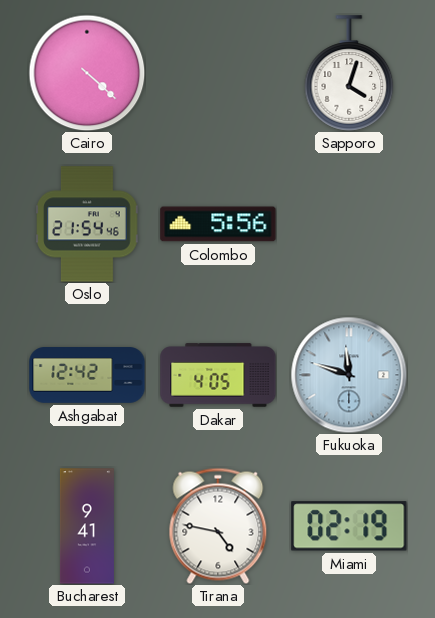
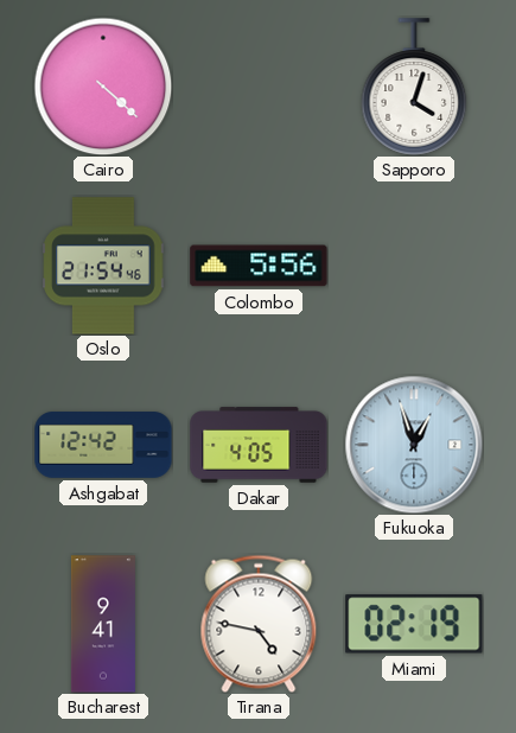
Fukuoka: 11:48 -> 12:57 (414, 445)
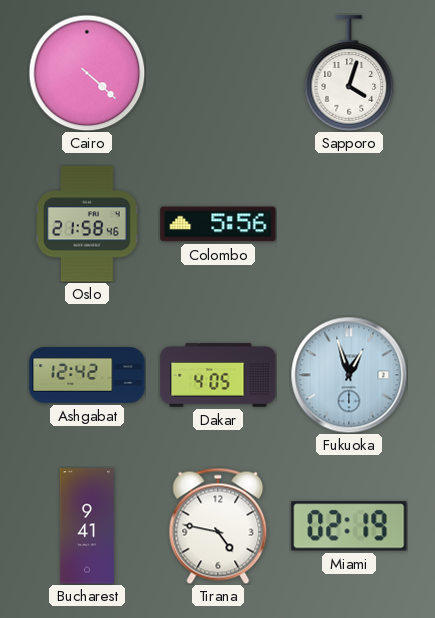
Oslo: 21:54 -> 21:58 (87, 224)
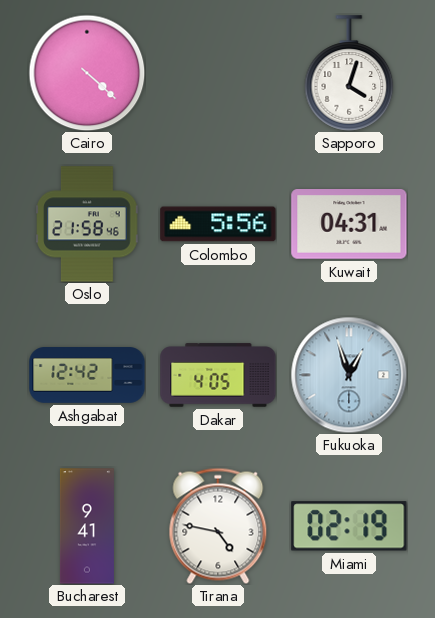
Kuwait: none -> 04:31 (349, 224)
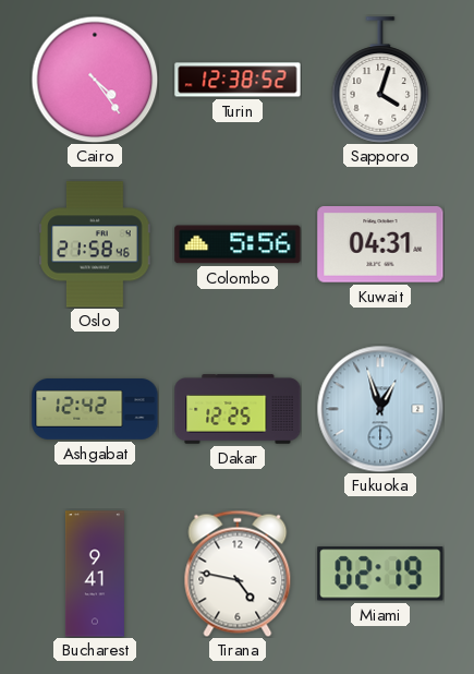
Cairo: 4:22 -> 4:24 (95, 80)
Turin: none -> 12:38 (238, 80)
Dakar: 4:05 -> 12:25 (238, 409)
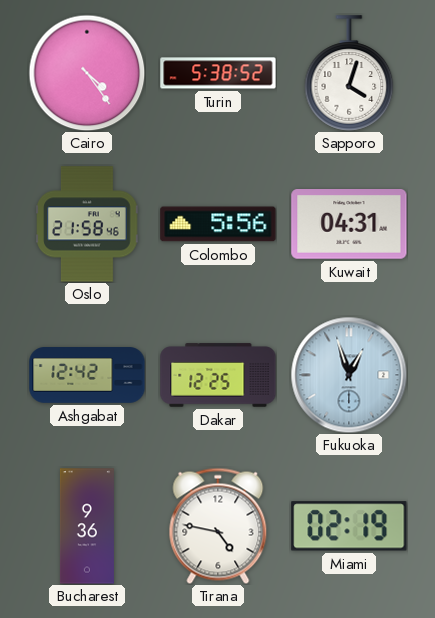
Turin: 12:38 -> 5:38 (218, 73)
Bucharest: 9:41 -> 9:36 (87, 526)
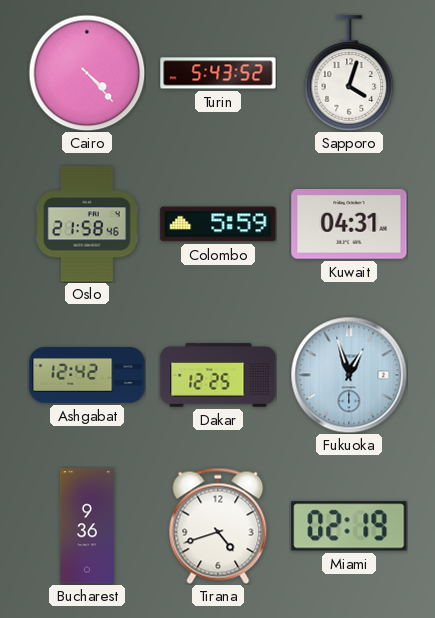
Cairo: 4:24 -> 4:23 (87, 73)
Turin: 5:38 -> 5:43 (218, 73)
Colombo: 5:56 -> 5:59 (218, 224)
Tirana: 4:47 -> 4:42 (218, 526)
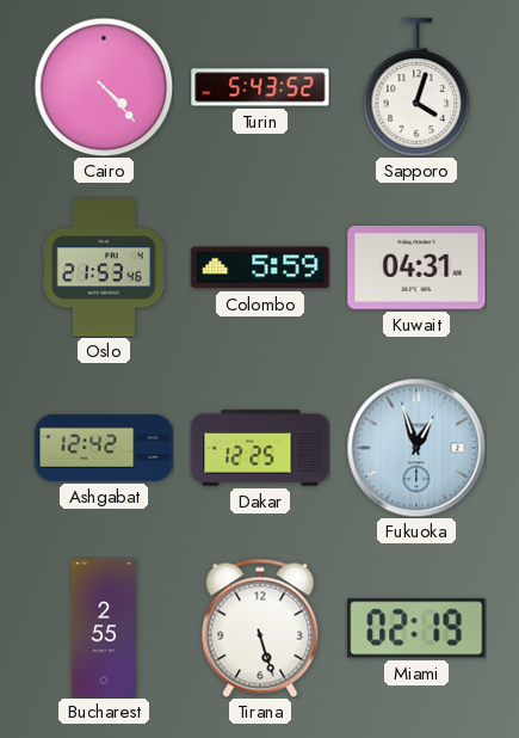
Oslo: 21:58 -> 21:53 (104, 267)
Bucharest: 9:36 -> 2:55 (104, 628)
Tirana: 4:42 -> 5:27 (260, 628)
